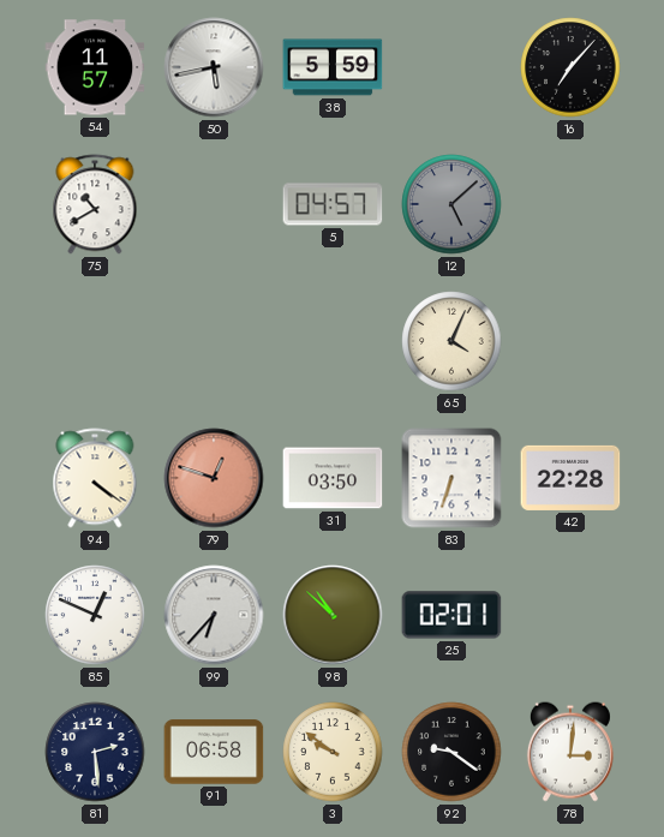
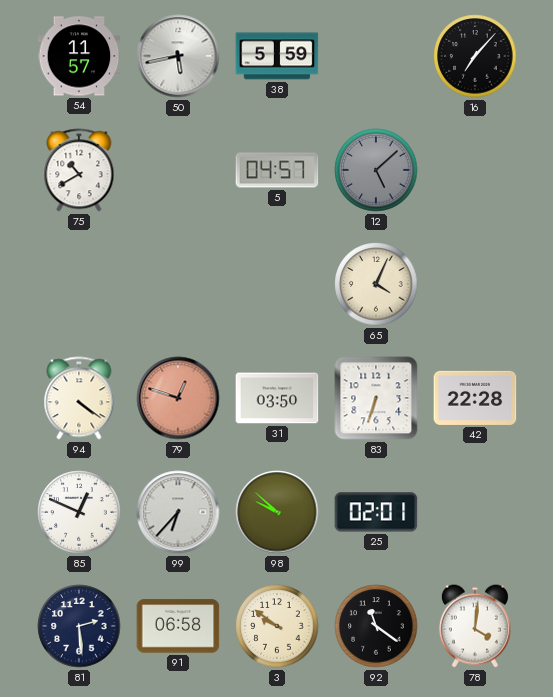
98: 10:52 -> 9:52 (277, 512)
92: 9:21 -> 11:21 (376, 626)
78: 3:01 -> 4:01 (475, 626)
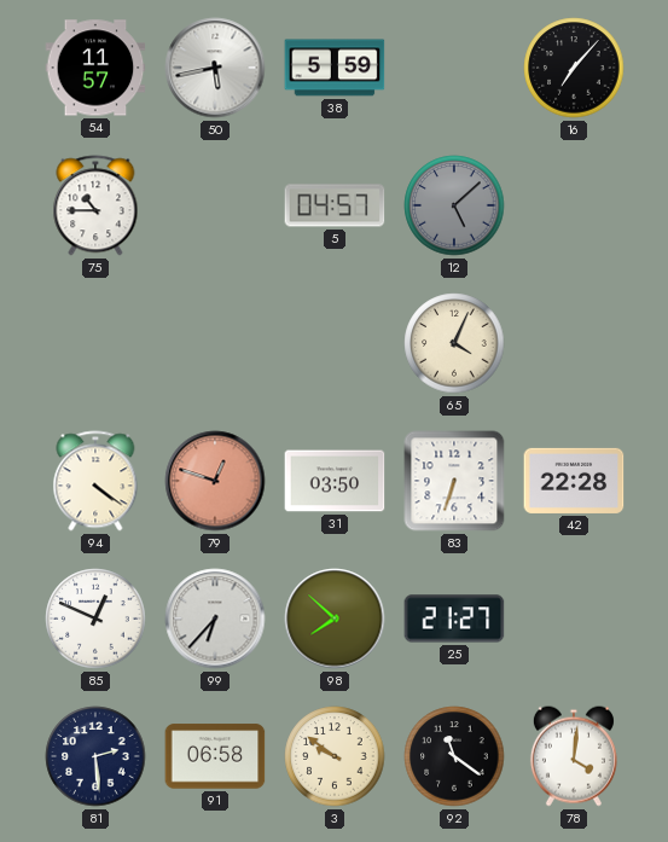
75: 10:40 -> 10:45 (95, 205)
98: 9:52 -> 7:52 (335, 619)
25: 02:01 -> 21:27 (454, 619)
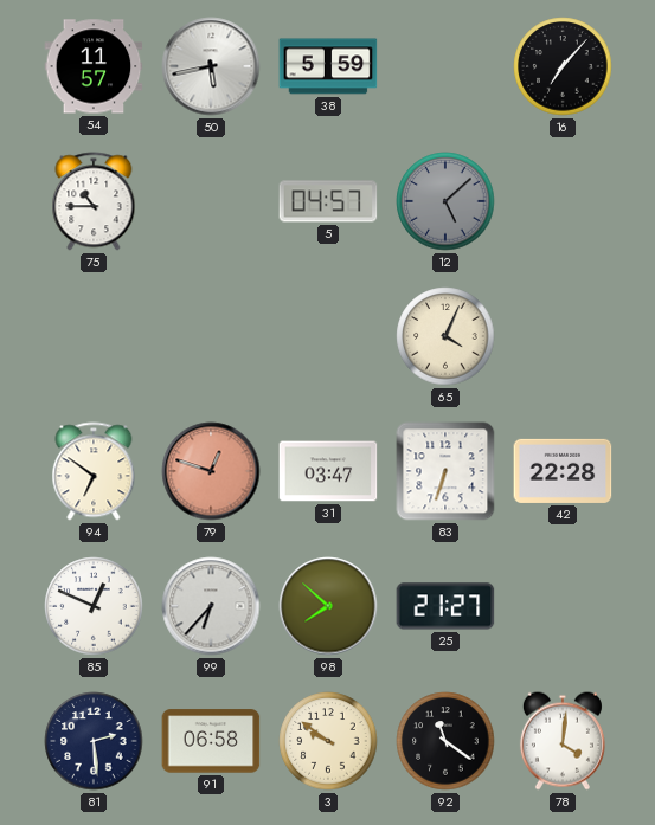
94: 4:21 -> 6:51 (94, 471)
31: 03:50 -> 03:47 (328, 471)
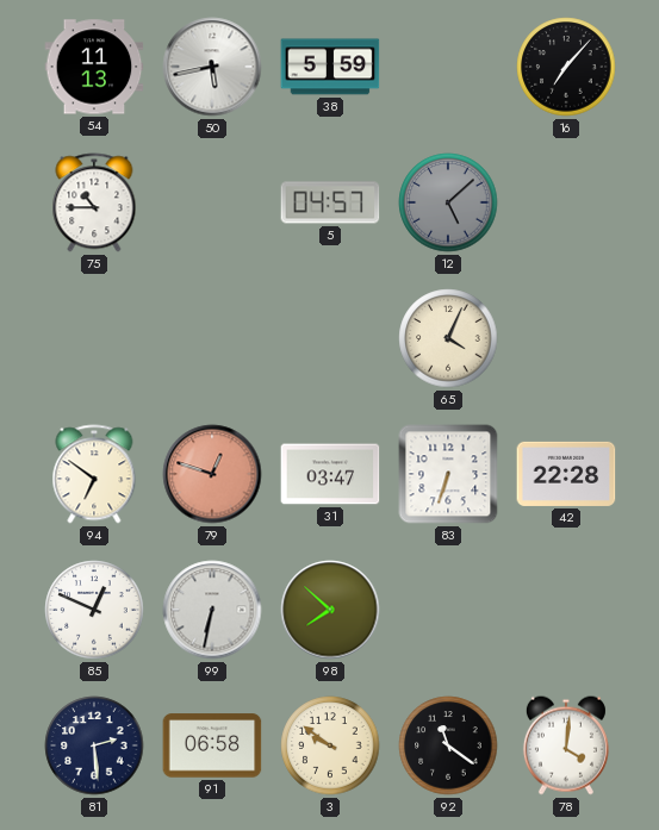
54: 11:57 -> 11:13 (94, 67)
99: 6:37 -> 6:32 (212, 610)
25: 21:27 -> none (445, 606)
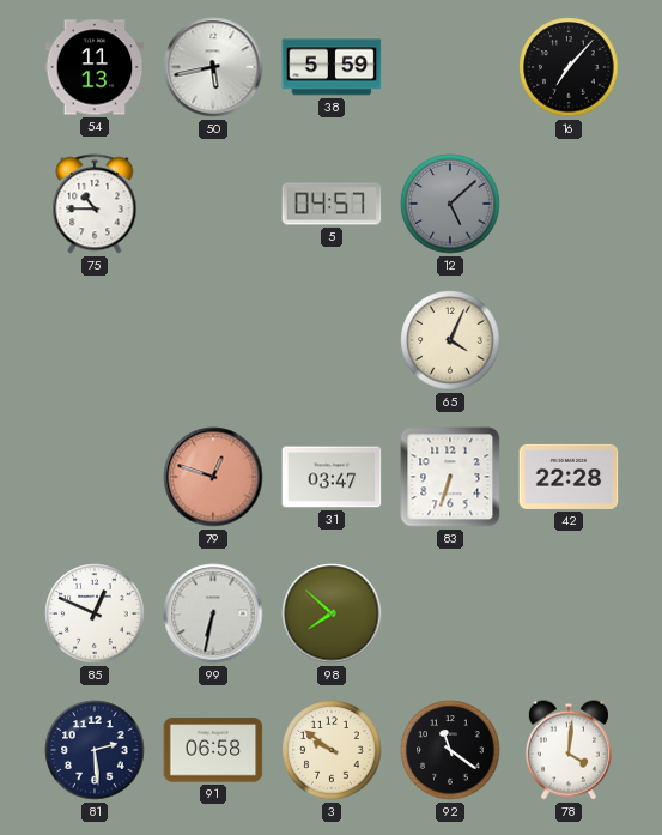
94: 6:51 -> none (94, 474)
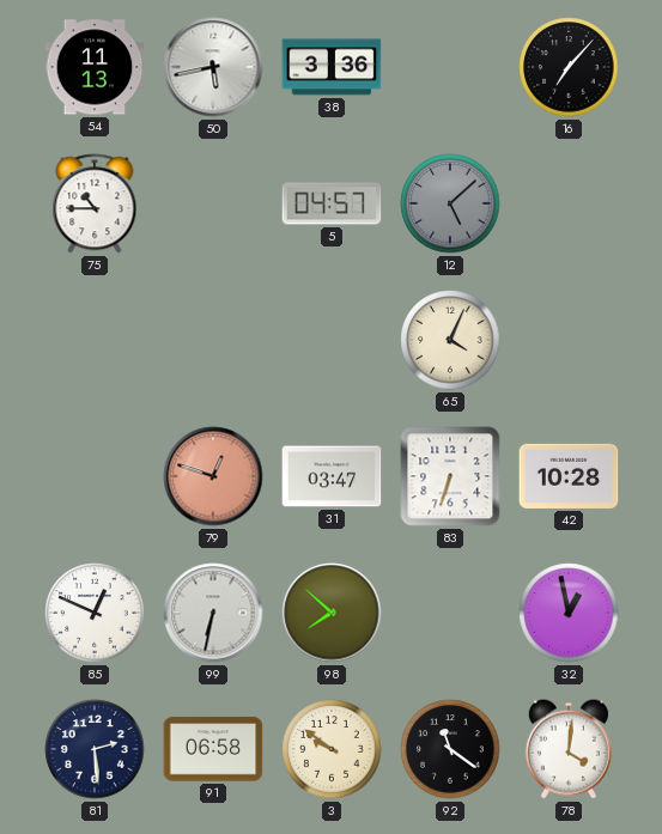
38: 5:59 -> 3:36 (332, 67)
42: 22:28 -> 10:28 (569, 476)
32: none -> 12:58 (569, 613)
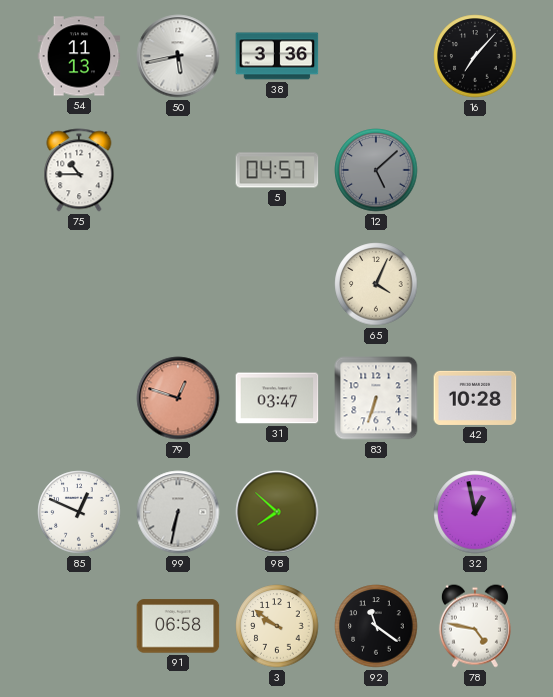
81: 2:29 -> none (95, 749)
78: 4:01 -> 4:47 (475, 626)
